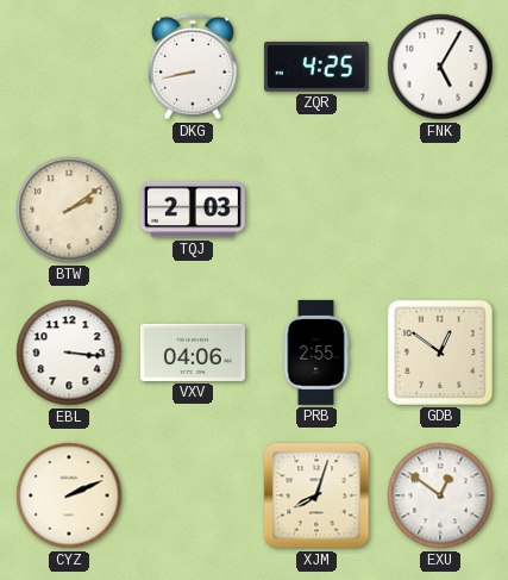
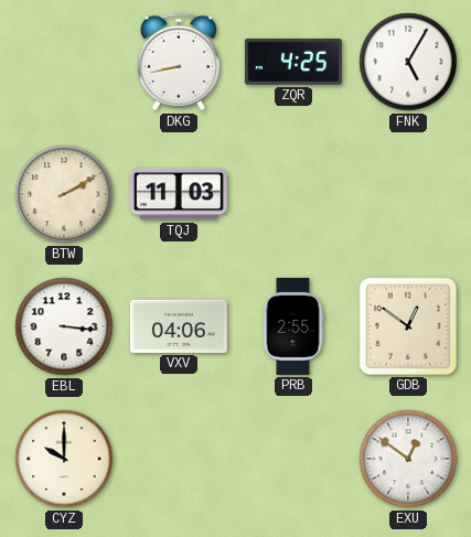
BTW: 2:09 -> 2:10 (64, 194)
TQJ: 2:03 -> 11:03 (179, 194)
CYZ: 2:11 -> 10:00 (64, 459)
XJM: 8:03 -> none (316, 495)
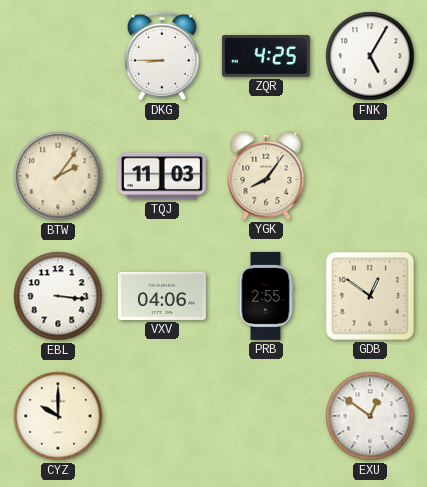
DKG: 8:43 -> 8:45 (162, 56)
BTW: 2:10 -> 2:06 (58, 176)
YGK: none -> 8:06 (266, 176)
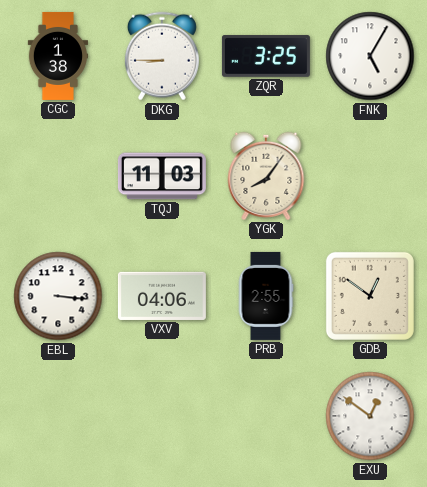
CGC: none -> 1:38 (57, 56)
ZQR: 4:25 -> 3:25 (266, 56)
BTW: 2:06 -> none (58, 176)
CYZ: 10:00 -> none (58, 416)
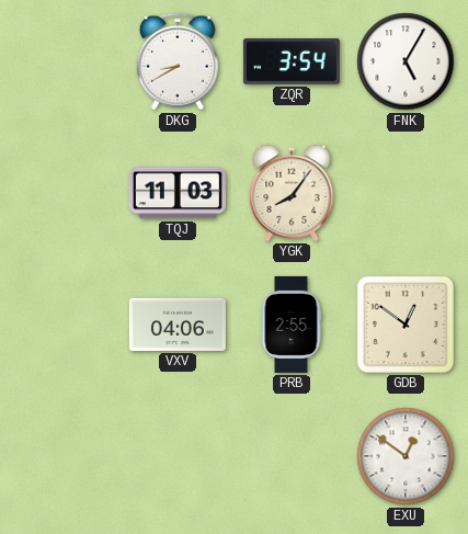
CGC: 1:38 -> none (57, 56)
DKG: 8:45 -> 8:40 (178, 61)
ZQR: 3:25 -> 3:54 (292, 61)
EBL: 3:16 -> none (58, 296)
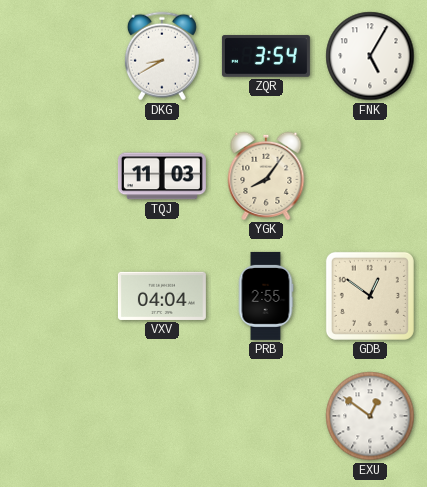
VXV: 04:06 -> 04:04 (162, 296)
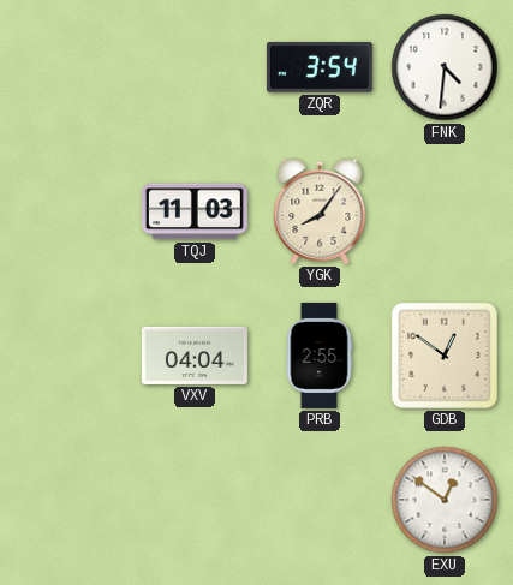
DKG: 8:40 -> none (162, 56)
FNK: 5:05 -> 4:31 (445, 67)
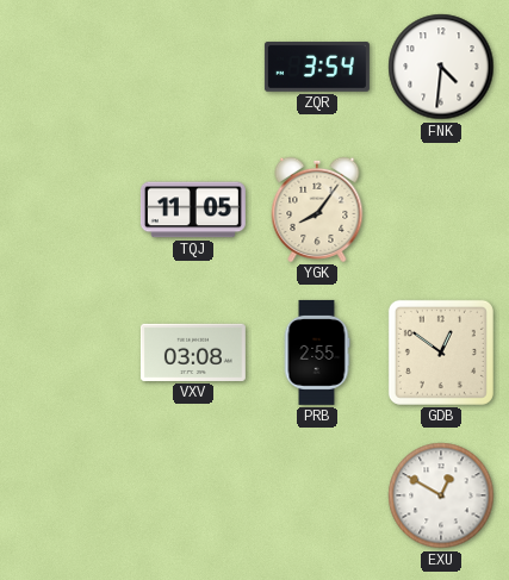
TQJ: 11:03 -> 11:05 (193, 210)
VXV: 04:04 -> 03:08 (193, 353)
EXU: 12:51 -> 12:50 (441, 495)
